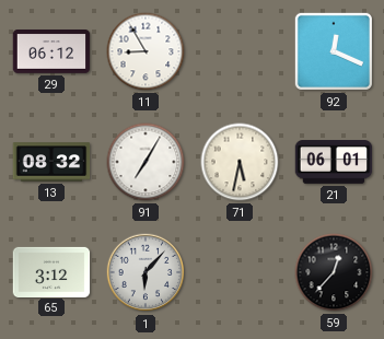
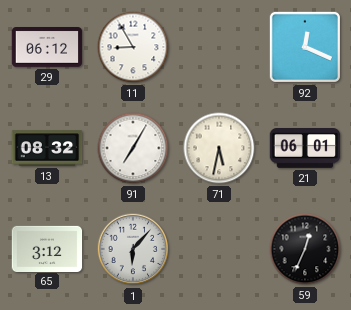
59: 12:37 -> 12:34 (305, 249)
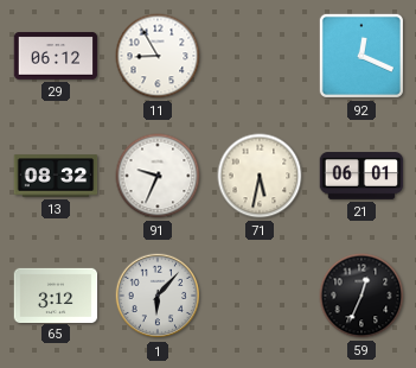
91: 7:05 -> 9:34 (158, 176)
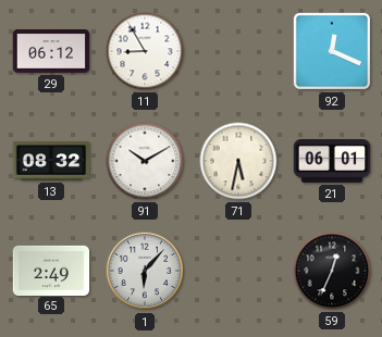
91: 9:34 -> 10:10 (145, 161)
65: 3:12 -> 2:49 (51, 270)
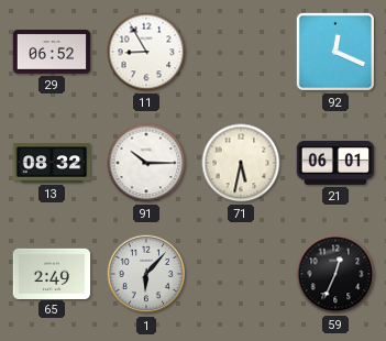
29: 06:12 -> 06:52 (52, 52)
91: 10:10 -> 10:15 (146, 163)
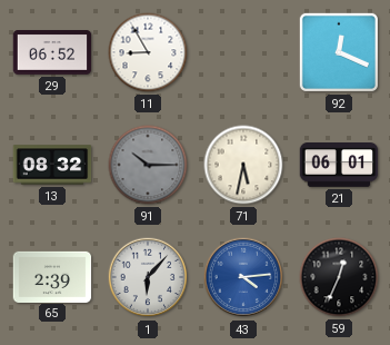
91 dial: white -> grey (148, 165)
65: 2:49 -> 2:39 (52, 276)
43: none -> 4:14 (243, 277)
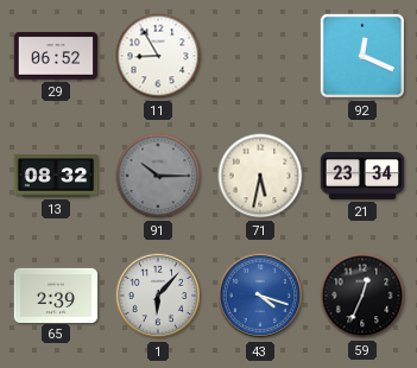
21: 06:01 -> 23:34 (362, 176)
43: 4:14 -> 4:18 (260, 296)
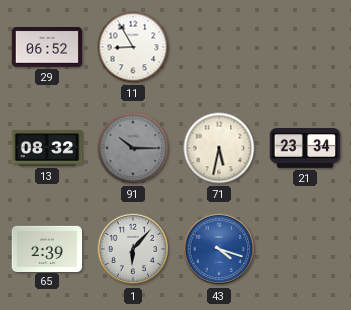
92: 12:19 -> none (362, 56)
59: 12:34 -> none (362, 296)
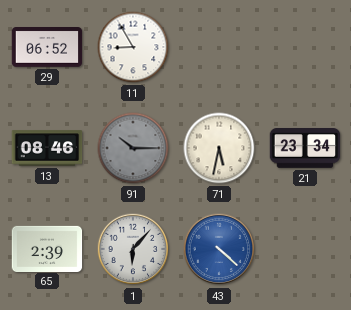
13: 08:32 -> 08:46 (47, 148)
43: 4:18 -> 4:22 (219, 249)
